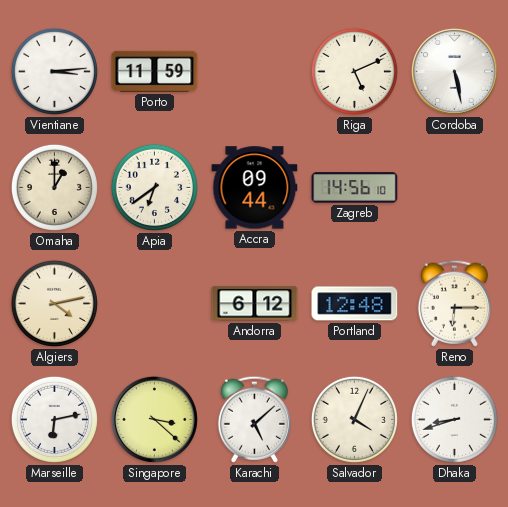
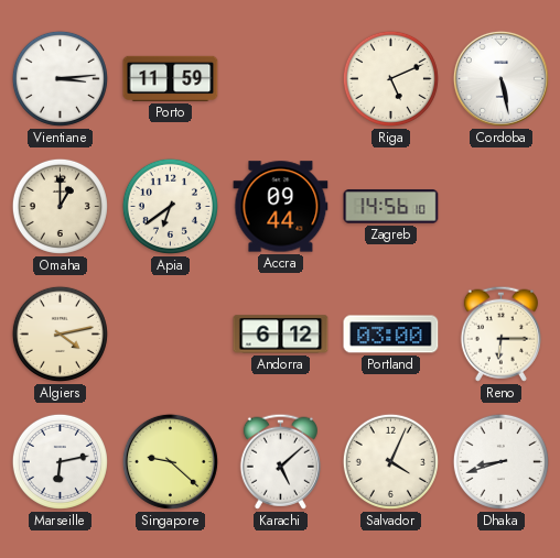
Portland: 12:48 -> 03:00 (391, 335)
Singapore: 3:22 -> 9:22 (170, 461)
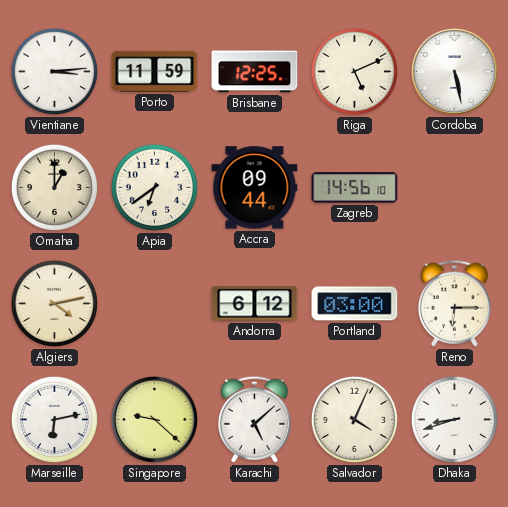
Brisbane: none -> 12:25 (255, 72)
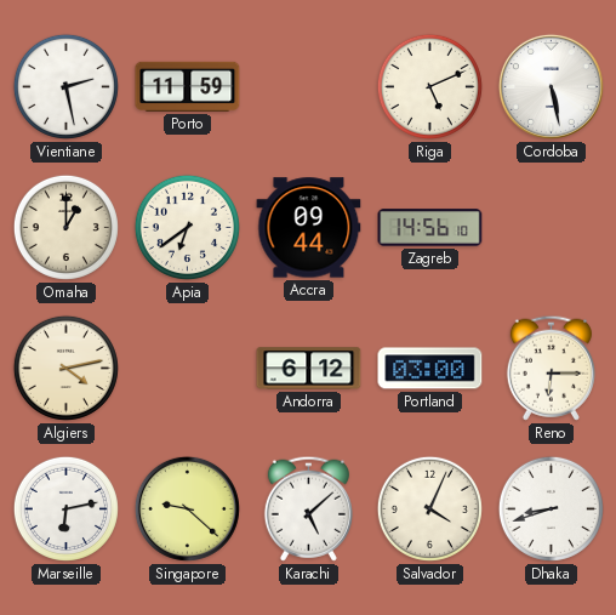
Vientiane: 3:14 -> 2:28 (65, 86)
Brisbane: 12:25 -> none (255, 72)
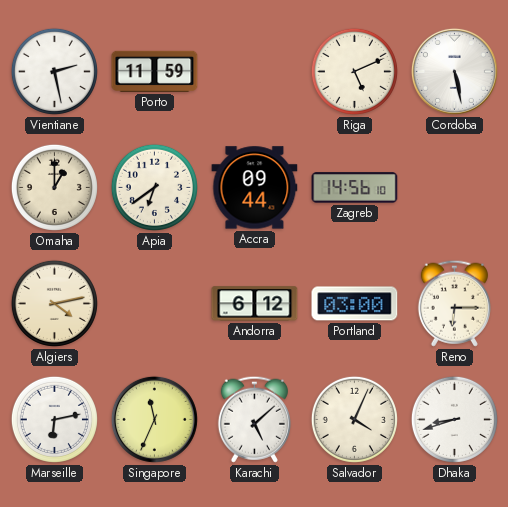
Singapore: 9:22 -> 11:34 (154, 419)
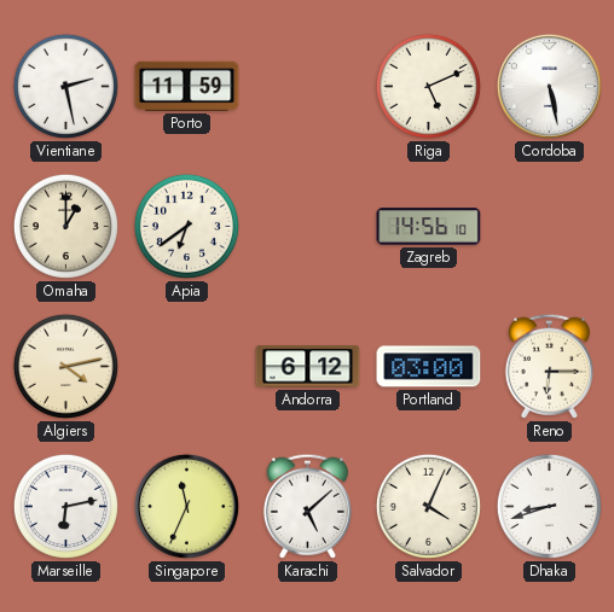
Accra: 09:44 -> none (255, 188)
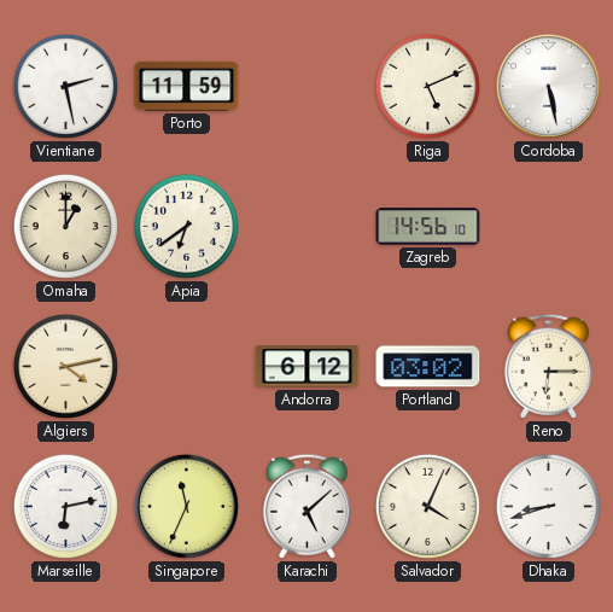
Portland: 03:00 -> 03:02 (428, 367)
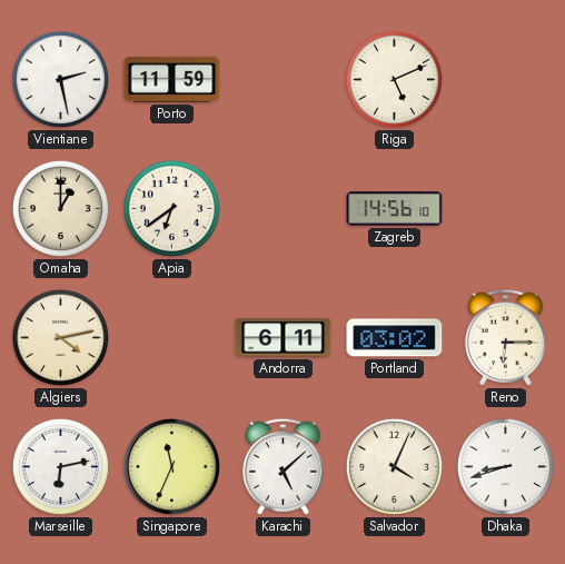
Cordoba: 5:28 -> none (548, 86)
Andorra: 6:12 -> 6:11 (284, 338)
